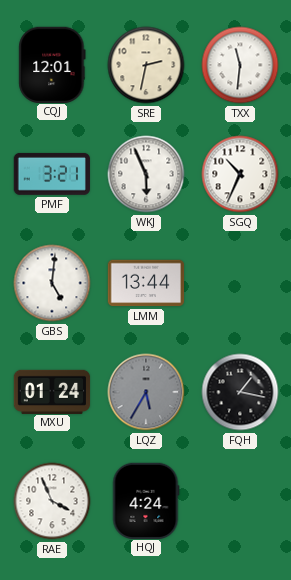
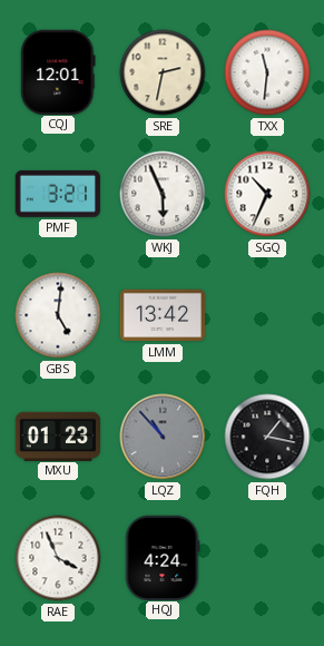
LMM: 13:44 -> 13:42 (163, 315)
MXU: 01:24 -> 01:23 (58, 435)
LQZ: 5:35 -> 10:53 (163, 437)
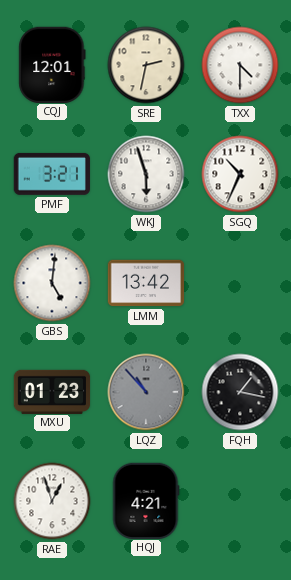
TXX: 11:31 -> 4:30 (240, 65)
WKJ: 5:56 -> 5:57 (146, 174)
RAE: 3:56 -> 12:57 (52, 501)
HQJ: 4:24 -> 4:21 (146, 500)
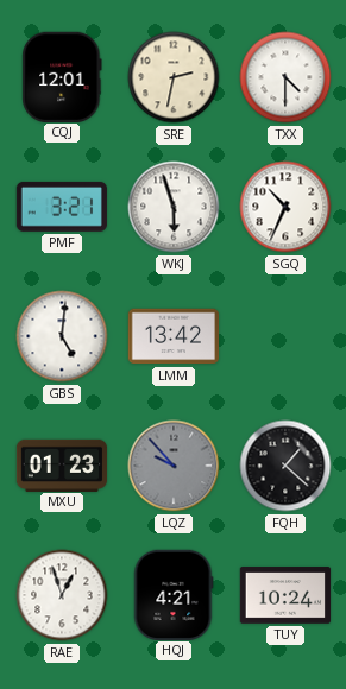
LQZ: 10:53 -> 9:53 (174, 466)
FQH: 1:17 -> 1:22 (285, 466)
TUY: none -> 10:24 (285, 595)
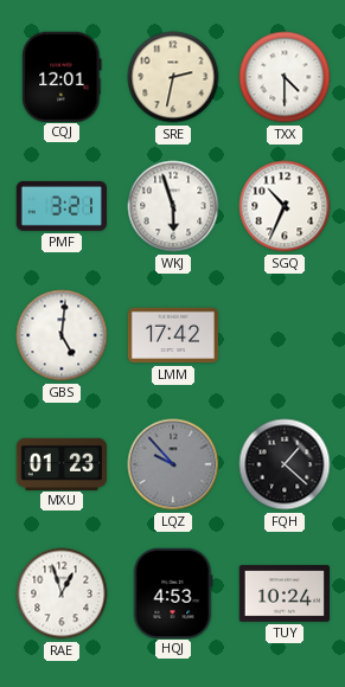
LMM: 13:42 -> 17:42 (173, 335)
HQJ: 4:21 -> 4:53 (173, 592)
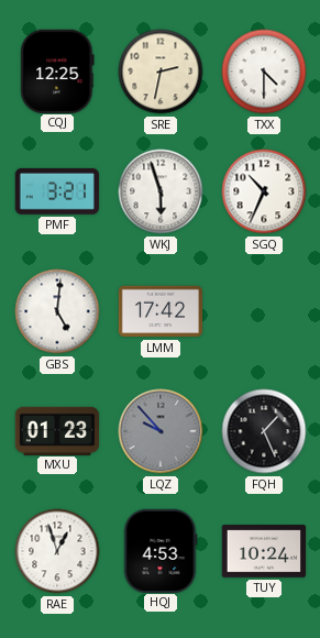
CQJ: 12:01 -> 12:25 (57, 70)
FQH: 1:22 -> 1:26 (264, 431)
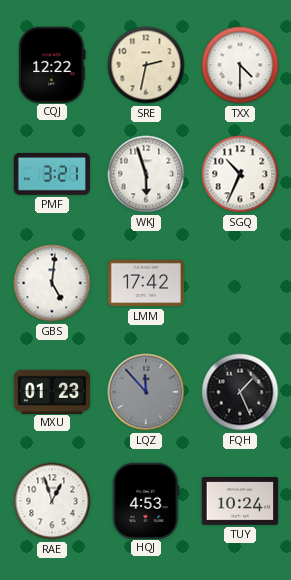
CQJ: 12:25 -> 12:22 (52, 64)
LQZ: 9:53 -> 11:53 (146, 392)
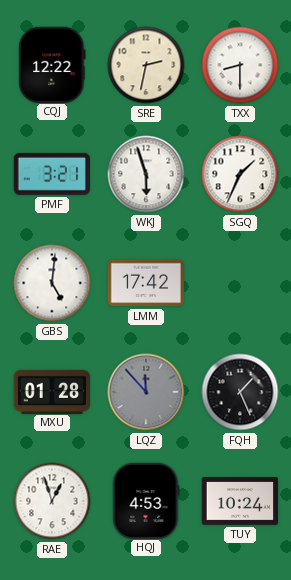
TXX: 4:30 -> 8:30 (240, 65)
SGQ: 10:34 -> 1:34 (240, 174)
MXU: 01:23 -> 01:28 (52, 391)
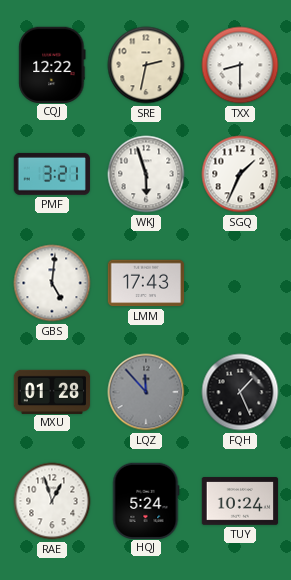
LMM: 17:42 -> 17:43 (146, 283)
HQJ: 4:53 -> 5:24 (146, 500)
